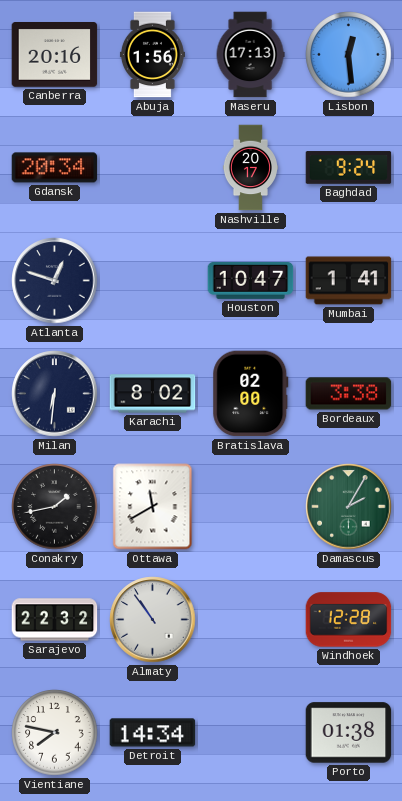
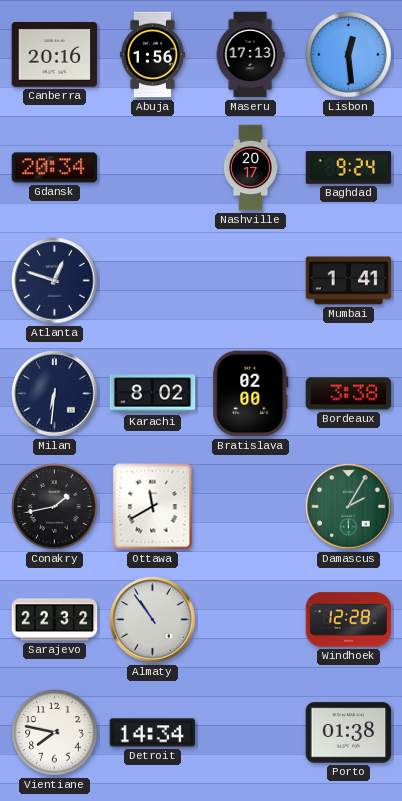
Houston: 10:47 -> none (251, 280)
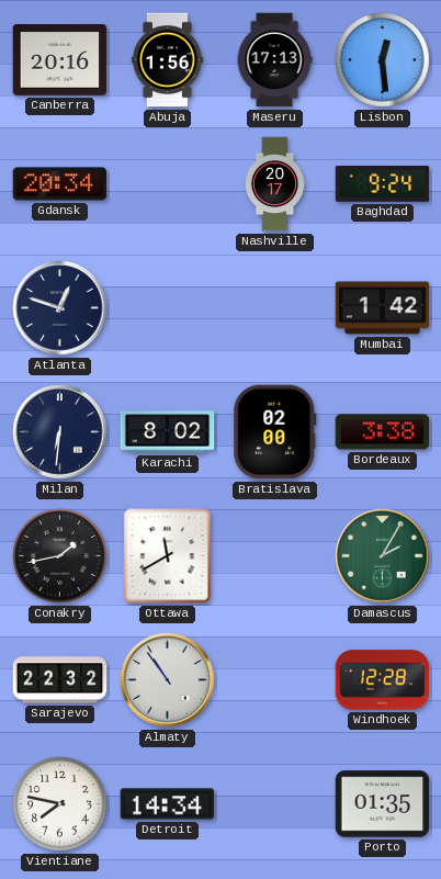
Mumbai: 1:41 -> 1:42 (383, 308)
Porto: 01:38 -> 01:35 (383, 804)
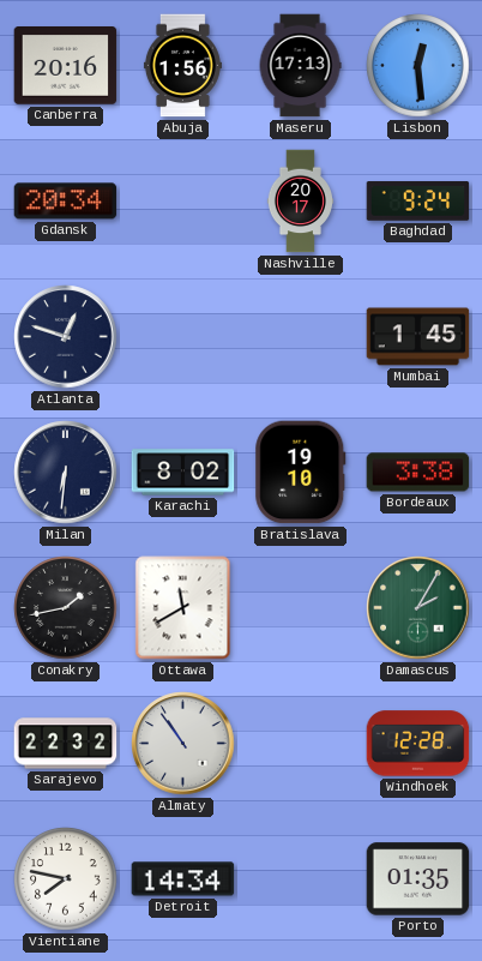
Mumbai: 1:42 -> 1:45 (418, 337)
Bratislava: 02:00 -> 19:10 (301, 473)
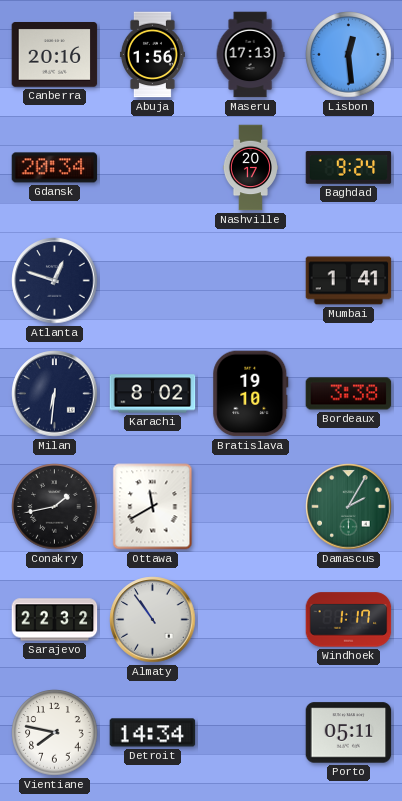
Mumbai: 1:45 -> 1:41 (349, 281)
Windhoek: 12:28 -> 1:17 (349, 620)
Porto: 01:35 -> 05:11 (349, 733)
